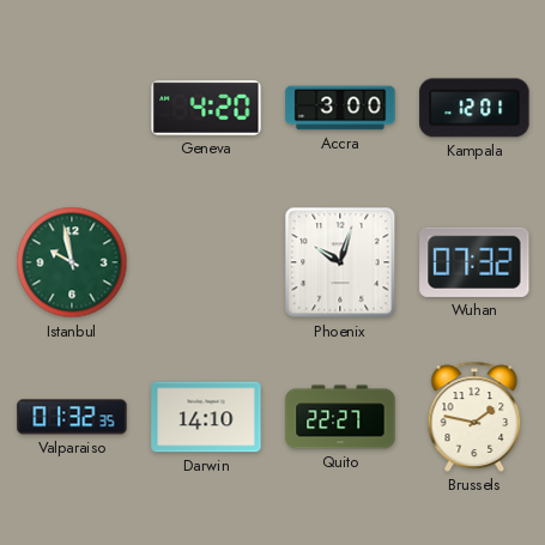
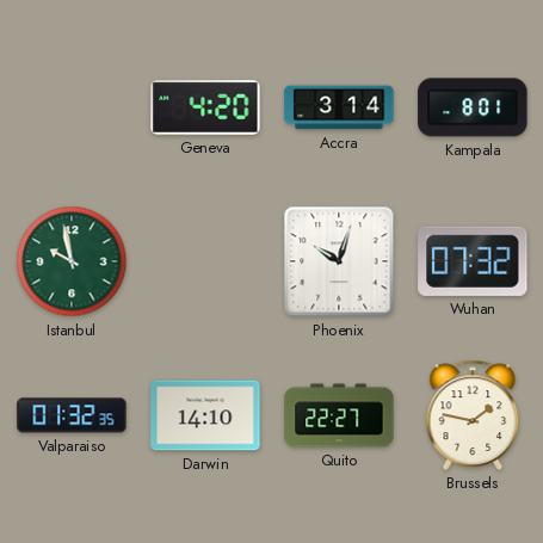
Accra: 3:00 -> 3:14 (339, 107)
Kampala: 12:01 -> 8:01 (473, 107)
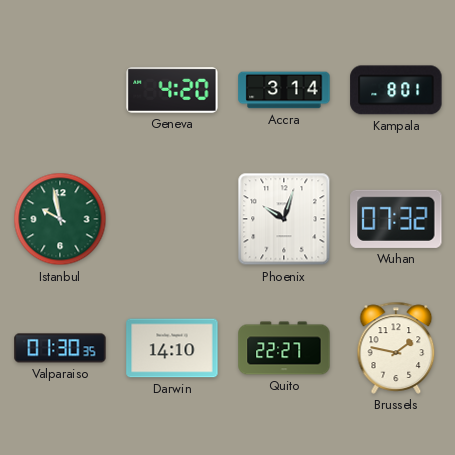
Valparaiso: 01:32 -> 01:30 (60, 348)
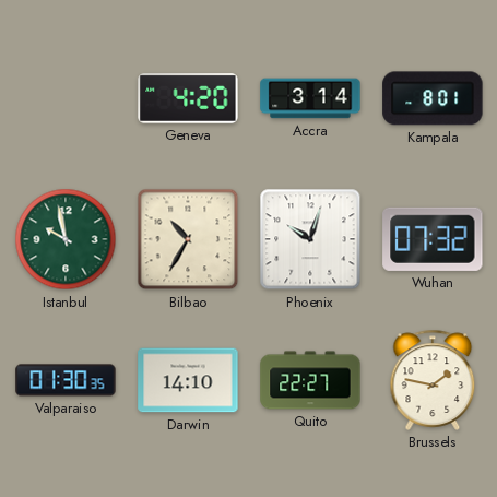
Bilbao: none -> 10:35 (188, 239)
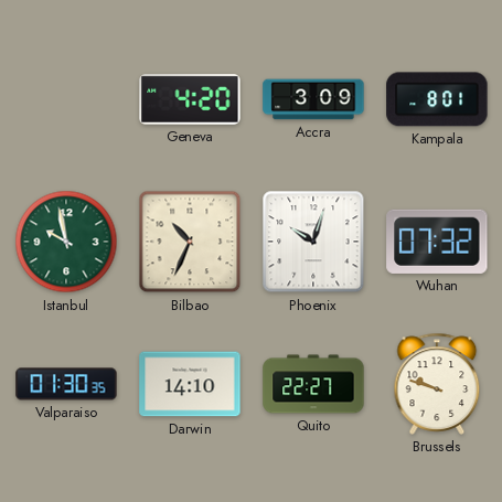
Accra: 3:14 -> 3:09 (313, 99)
Bilbao: 10:35 -> 10:34 (190, 242)
Brussels: 1:47 -> 9:48 (437, 384)
